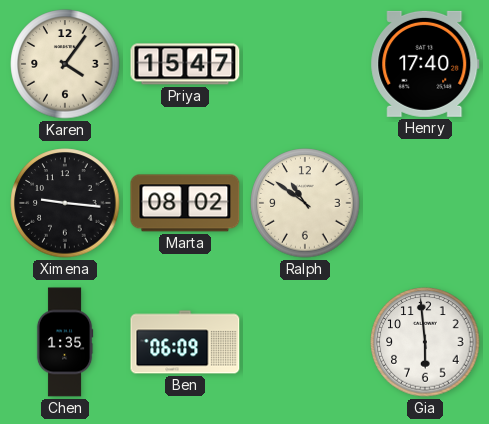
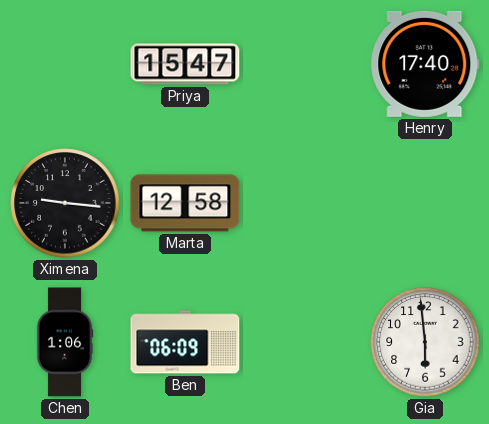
Karen: 4:06 -> none (65, 64)
Marta: 08:02 -> 12:58 (185, 203)
Ralph: 10:51 -> none (305, 203)
Chen: 1:35 -> 1:06 (65, 342)
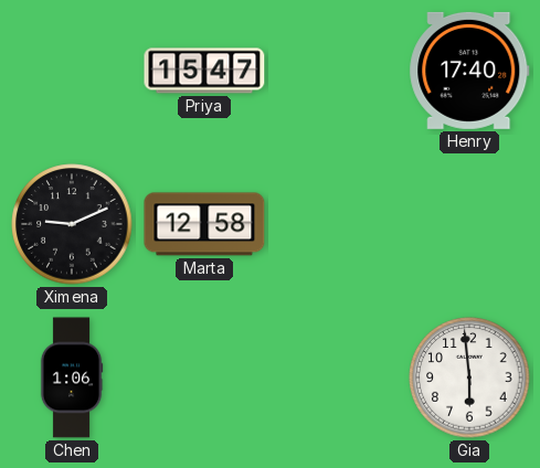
Ximena: 9:16 -> 9:11 (72, 224)
Ben: 06:09 -> none (185, 342)
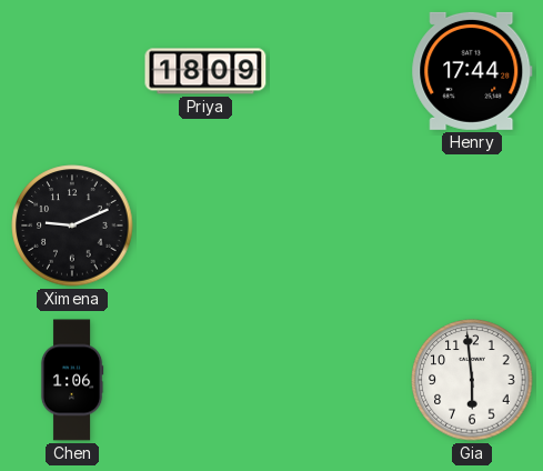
Priya: 15:47 -> 18:09 (205, 71)
Henry: 17:40 -> 17:44 (472, 71)
Marta: 12:58 -> none (204, 224)
